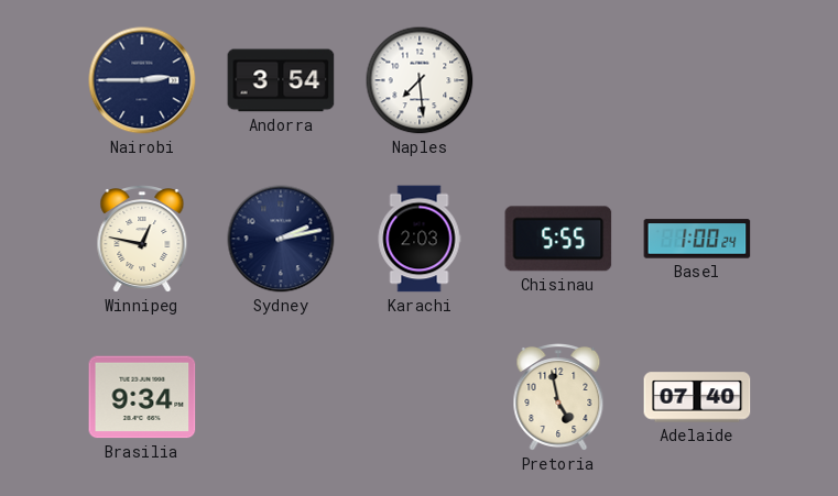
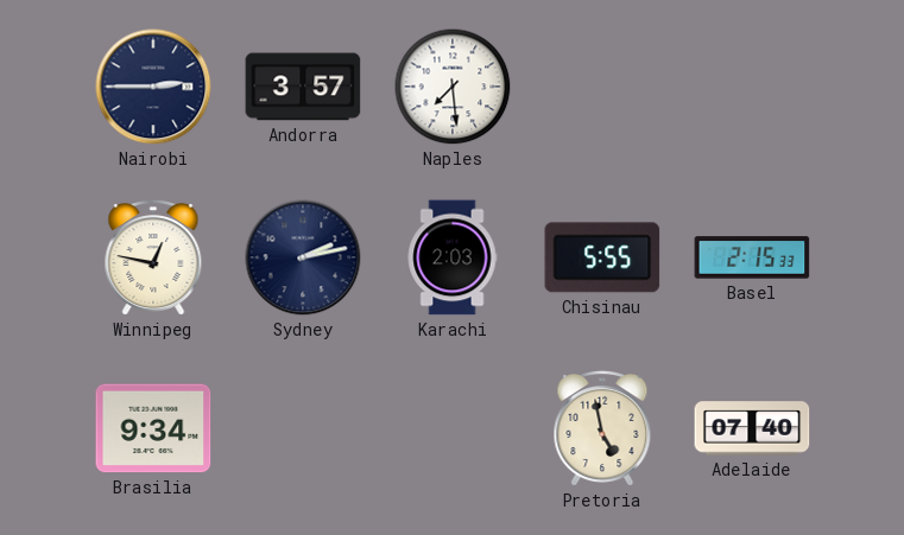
Andorra: 3:54 -> 3:57 (303, 87)
Basel: 1:00 -> 2:15 (752, 257)
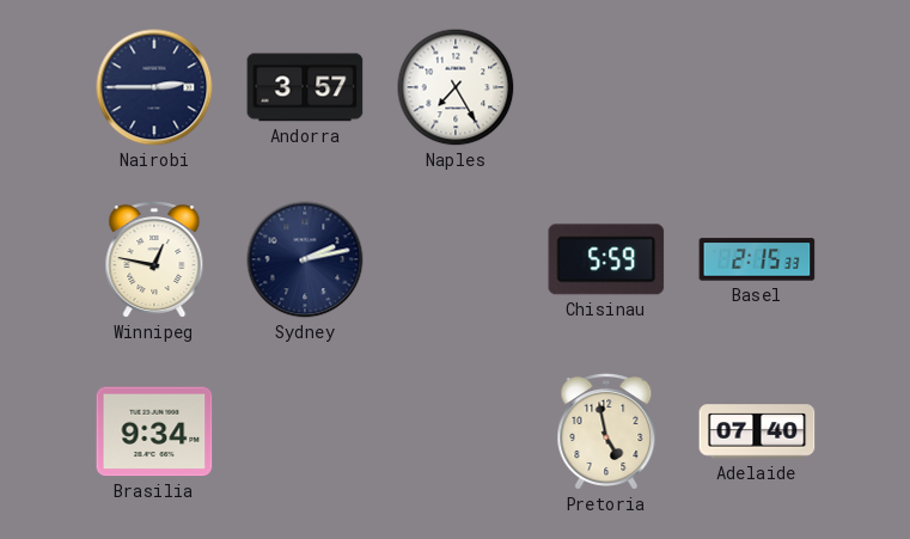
Naples: 7:29 -> 7:25 (456, 87)
Karachi: 2:03 -> none (453, 257)
Chisinau: 5:55 -> 5:59 (606, 259)
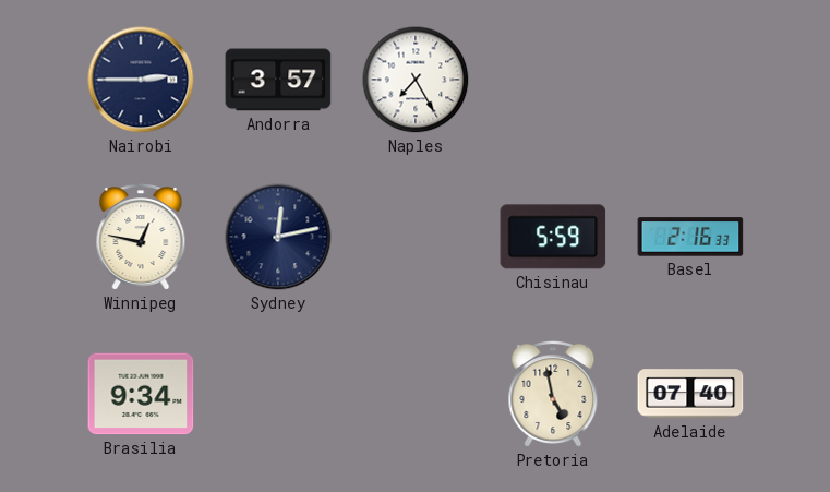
Sydney: 2:13 -> 12:13 (278, 237)
Basel: 2:15 -> 2:16 (690, 237)
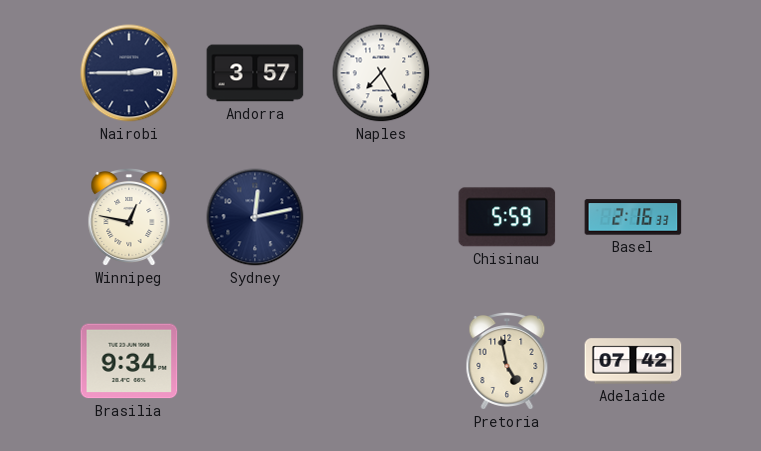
Adelaide: 07:40 -> 07:42 (633, 361)
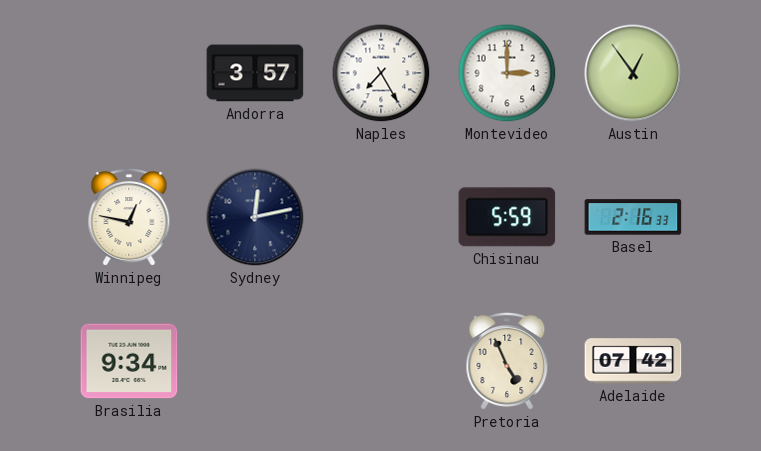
Nairobi: 2:45 -> none (129, 73)
Montevideo: none -> 3:00 (507, 73)
Austin: none -> 12:54 (633, 73)
Pretoria: 4:58 -> 4:56 (507, 362)
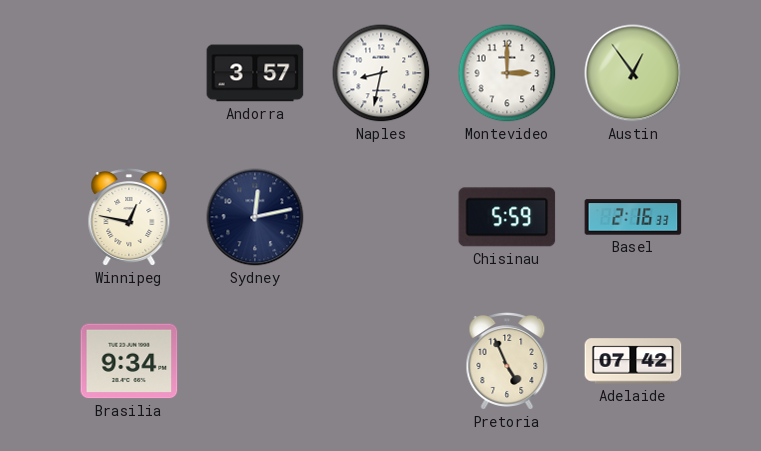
Naples: 7:25 -> 8:32 (381, 73)
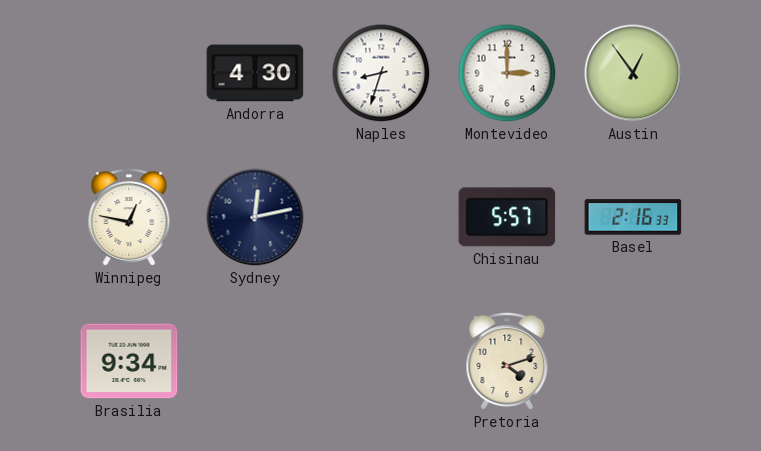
Andorra: 3:57 -> 4:30 (255, 73)
Naples: 8:32 -> 8:33 (381, 73)
Chisinau: 5:59 -> 5:57 (507, 217)
Pretoria: 4:56 -> 4:12 (507, 362)
Adelaide: 07:42 -> none (633, 361)
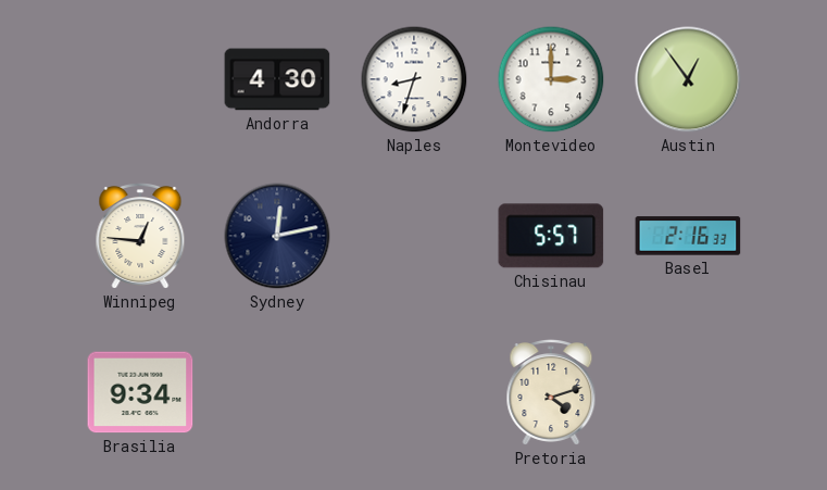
Winnipeg: 12:47 -> 12:46 (140, 237)
